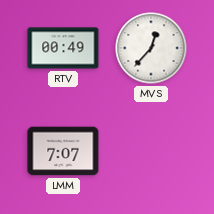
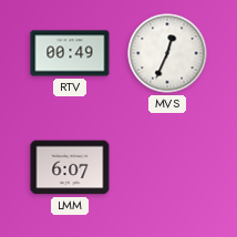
MVS: 12:37 -> 12:34 (167, 53)
LMM: 7:07 -> 6:07 (70, 167)
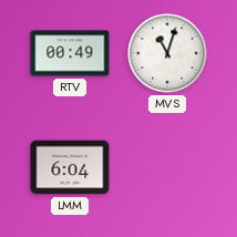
MVS: 12:34 -> 11:03 (167, 53)
LMM: 6:07 -> 6:04 (70, 167)
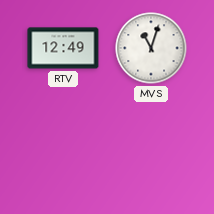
RTV: 00:49 -> 12:49 (63, 48)
LMM: 6:04 -> none (70, 167)
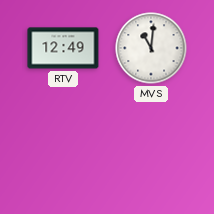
MVS: 11:03 -> 11:01 (151, 48)
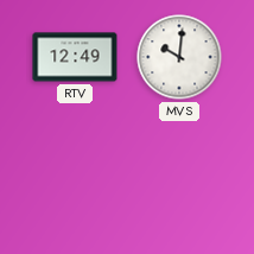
MVS: 11:01 -> 10:01 (179, 57)
